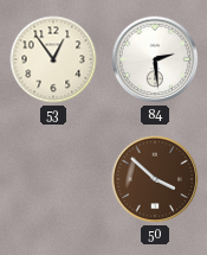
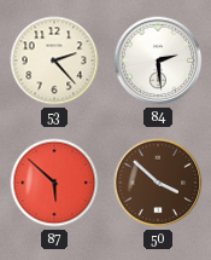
53: 12:54 -> 2:23 (54, 60)
87: none -> 5:52 (54, 183)
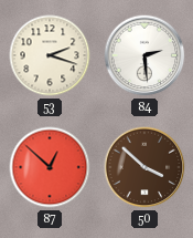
53: 2:23 -> 2:18 (50, 55)
87: 5:52 -> 12:52 (50, 167)
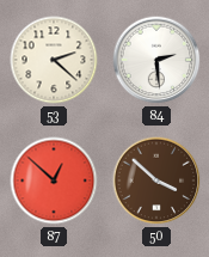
53: 2:18 -> 2:22 (54, 60)
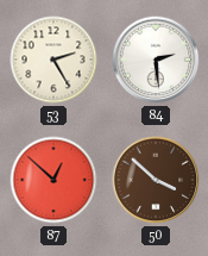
53: 2:22 -> 2:25 (53, 60)
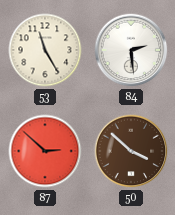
53: 2:25 -> 11:25 (45, 50)
87: 12:52 -> 2:52 (45, 151)
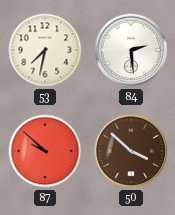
53: 11:25 -> 7:32 (45, 50)
87: 2:52 -> 9:52 (45, 151)
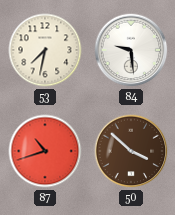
84: 2:29 -> 9:29 (131, 50)
87: 9:52 -> 10:42 (45, 151)
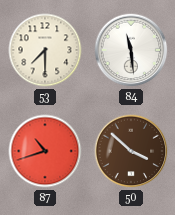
53: 7:32 -> 7:30 (45, 50)
84: 9:29 -> 11:29 (131, 50)
